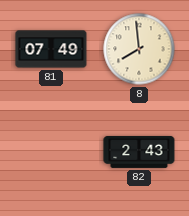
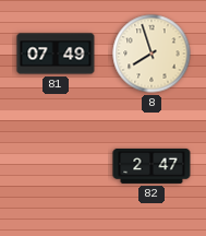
8: 7:59 -> 7:57 (152, 54)
82: 2:43 -> 2:47 (152, 166)
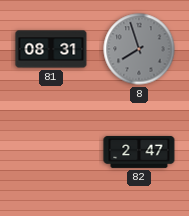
81: 07:49 -> 08:31 (51, 49)
8 dial: cream -> grey (139, 49)
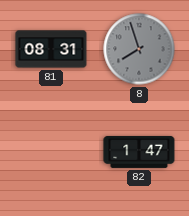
82: 2:47 -> 1:47 (139, 152)
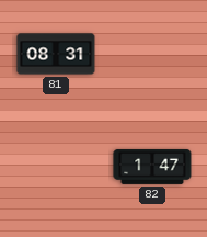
8: 7:57 -> none (139, 49)
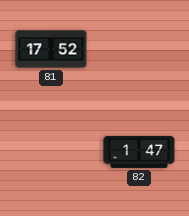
81: 08:31 -> 17:52 (51, 49)
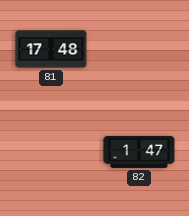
81: 17:52 -> 17:48 (51, 49)
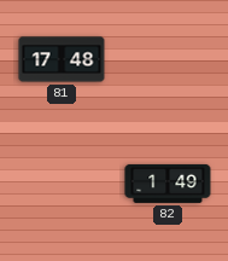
82: 1:47 -> 1:49 (168, 184)
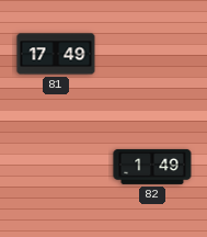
81: 17:48 -> 17:49 (56, 54)
